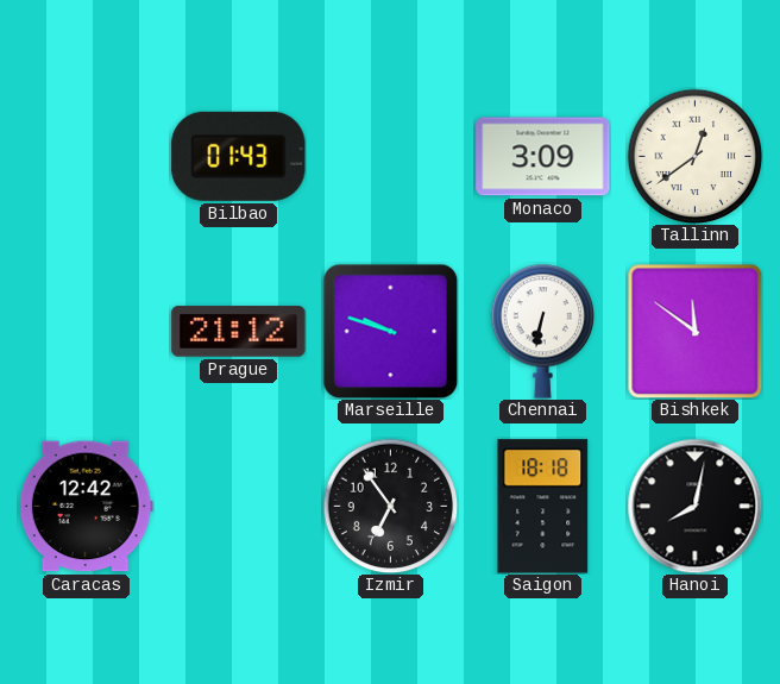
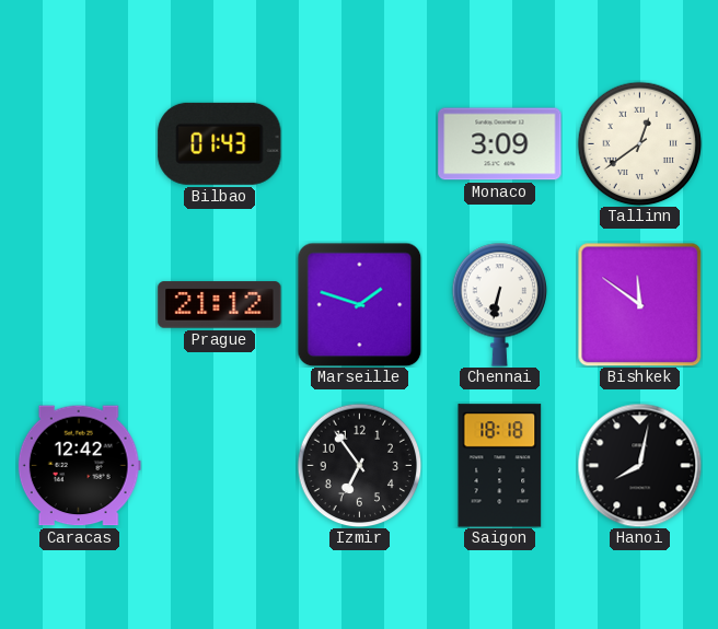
Marseille: 9:48 -> 1:48 (359, 304)
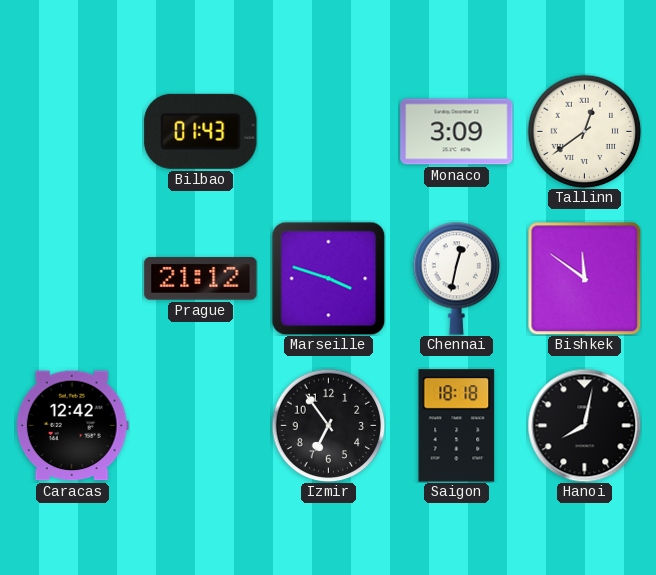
Marseille: 1:48 -> 3:48 (328, 278)
Chennai: 6:32 -> 12:32 (457, 278)
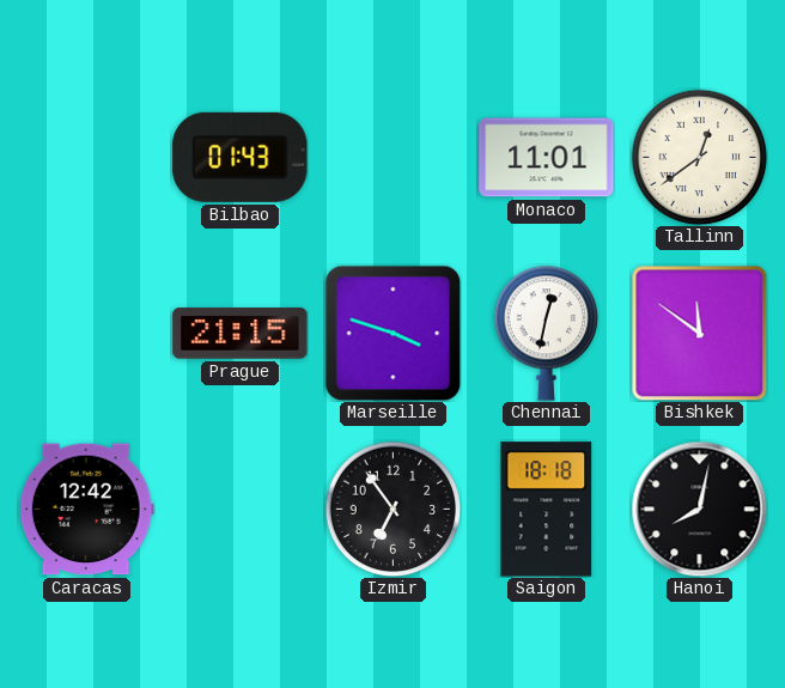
Monaco: 3:09 -> 11:01 (547, 158)
Prague: 21:12 -> 21:15 (241, 334)
